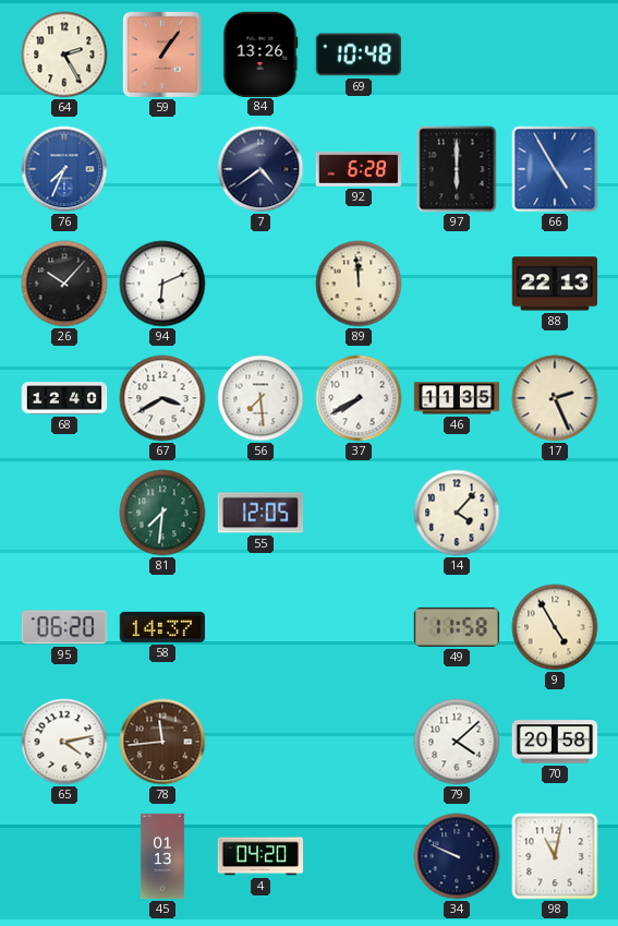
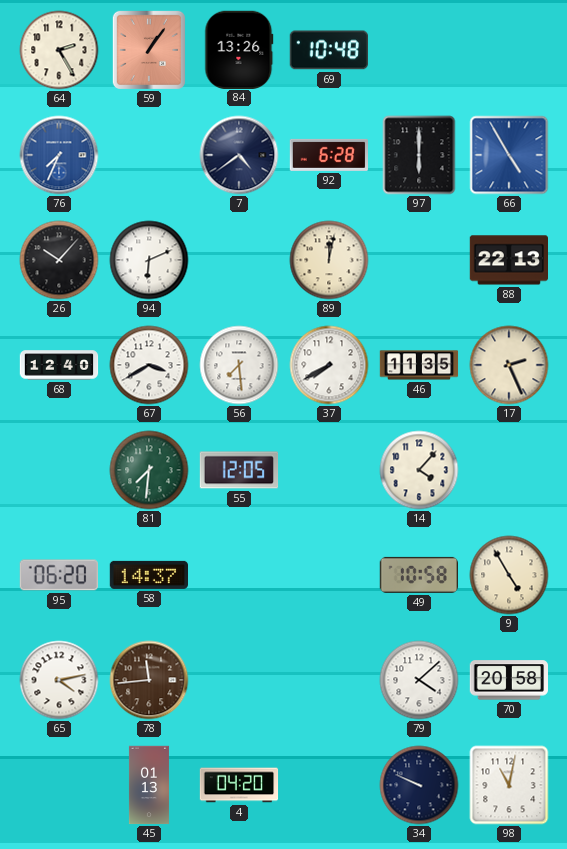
89: 11:59 -> 12:02 (329, 260)
49: 11:58 -> 10:58 (418, 575)
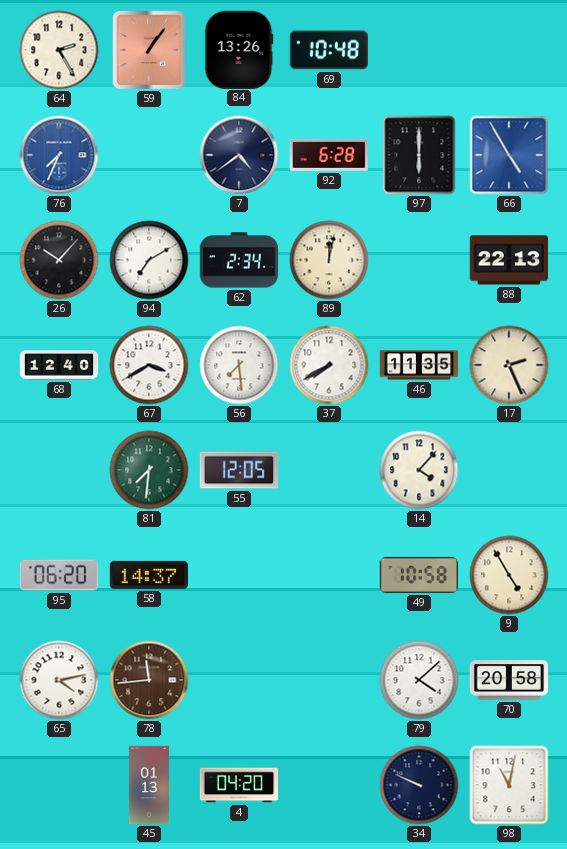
94: 6:11 -> 7:10 (149, 260)
62: none -> 2:34 (239, 260)
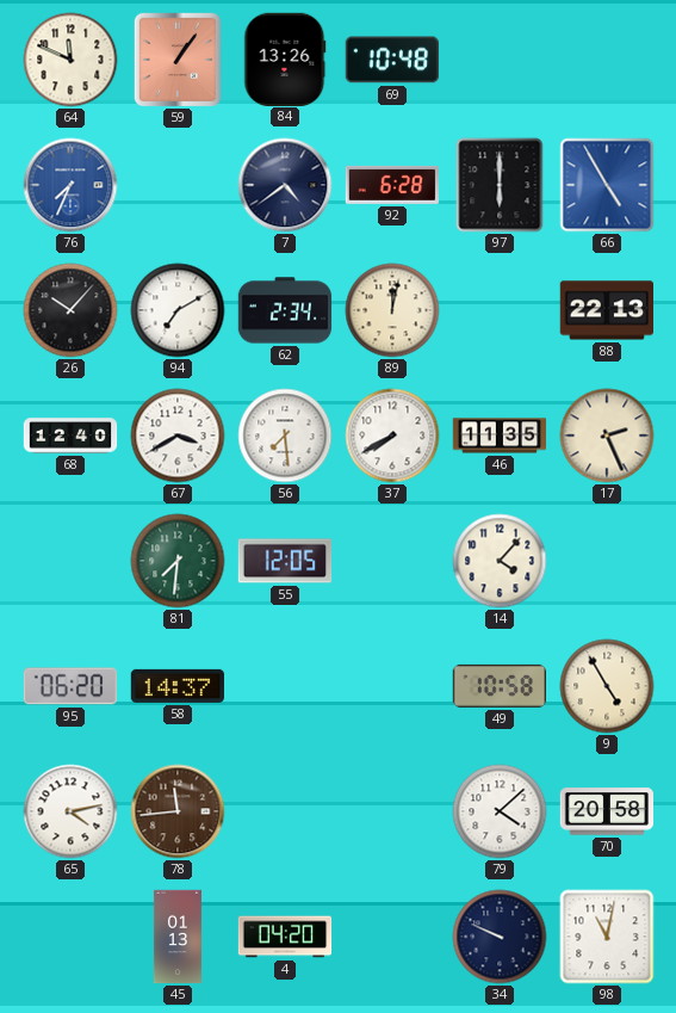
64: 2:25 -> 11:49 (70, 60)
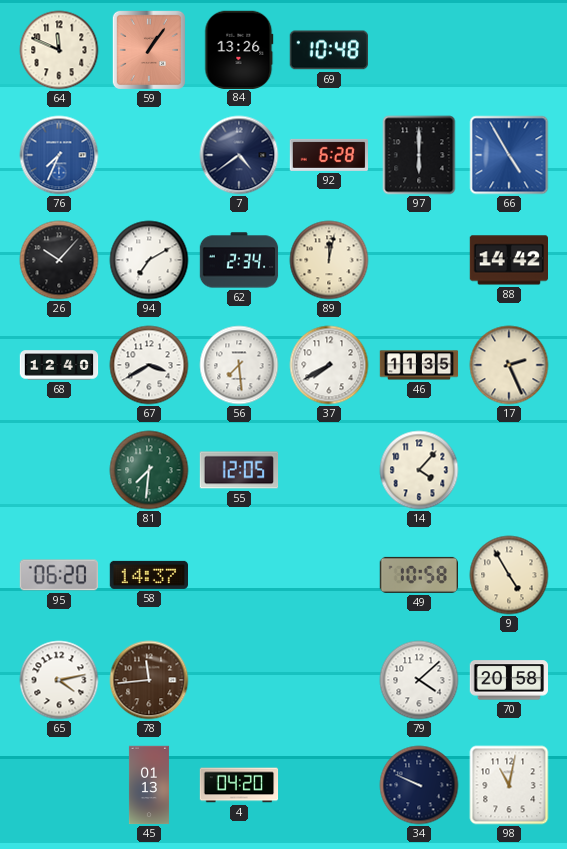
88: 22:13 -> 14:42 (508, 260)
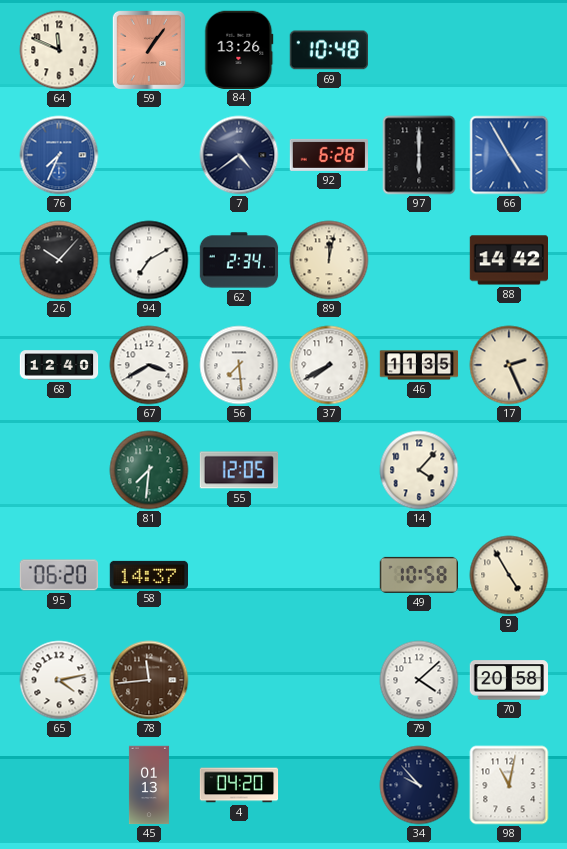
34: 9:49 -> 9:53 (419, 785)
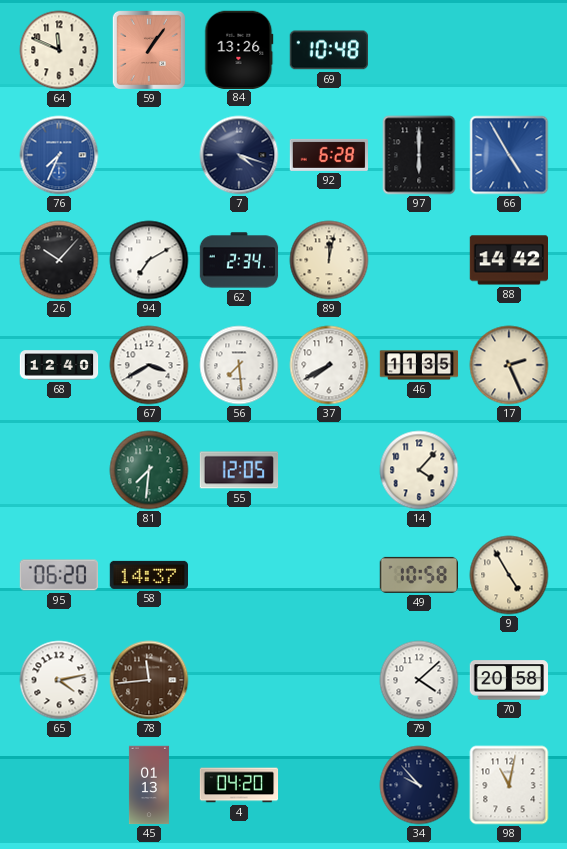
7: 4:39 -> 4:18 (239, 155)
